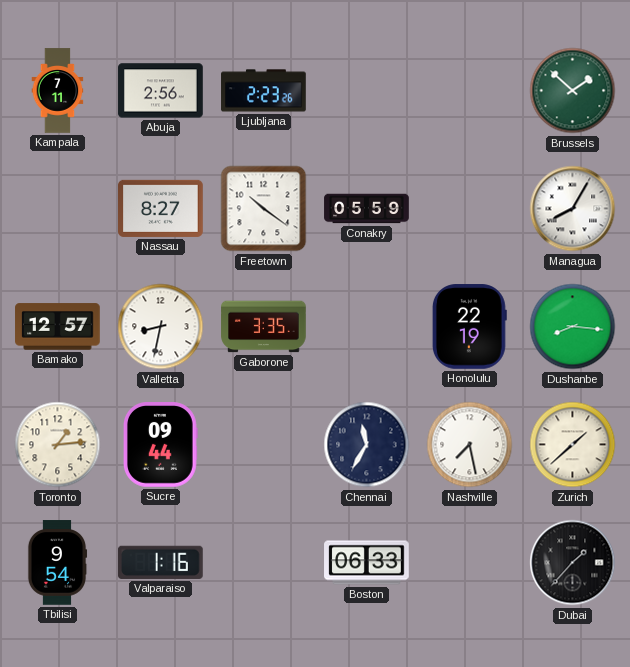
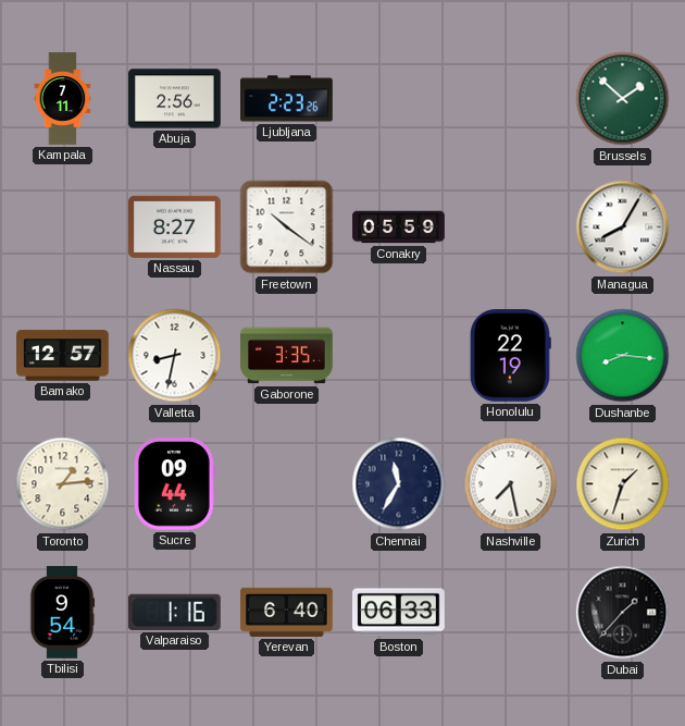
Zurich: 1:38 -> 1:33 (623, 484)
Yerevan: none -> 6:40 (287, 612)
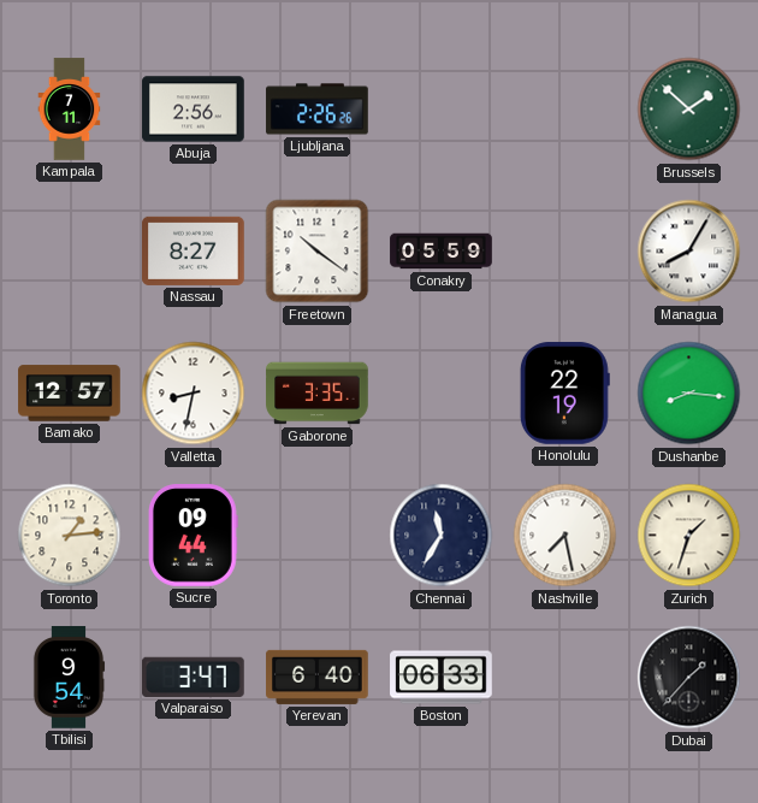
Ljubljana: 2:23 -> 2:26 (318, 110)
Valparaiso: 1:16 -> 3:47 (194, 677)
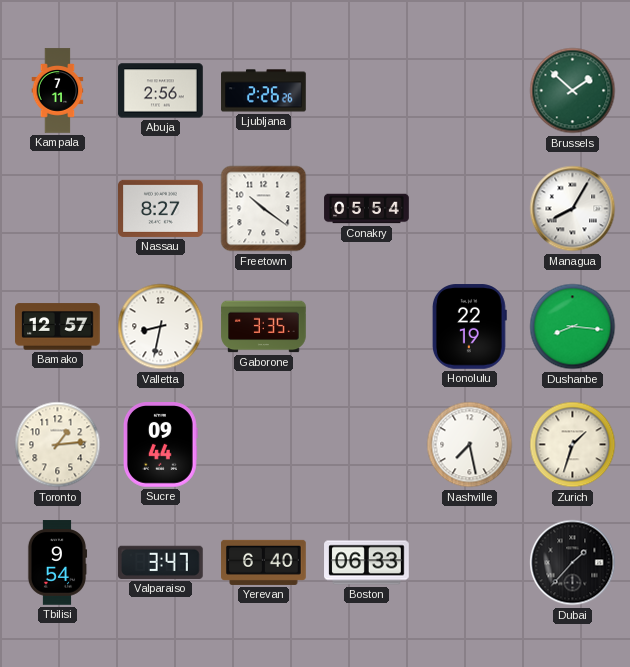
Conakry: 05:59 -> 05:54 (367, 209)
Chennai: 11:35 -> none (442, 536)
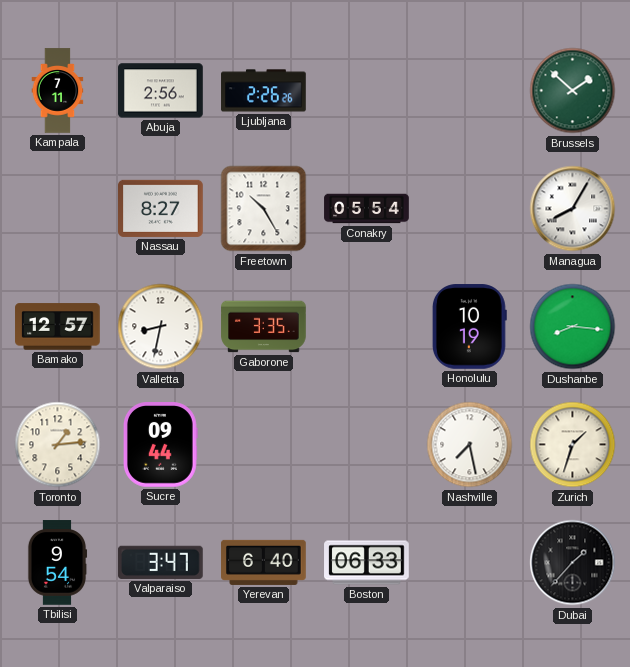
Freetown: 10:21 -> 10:25 (264, 209)
Honolulu: 22:19 -> 10:19 (469, 327)
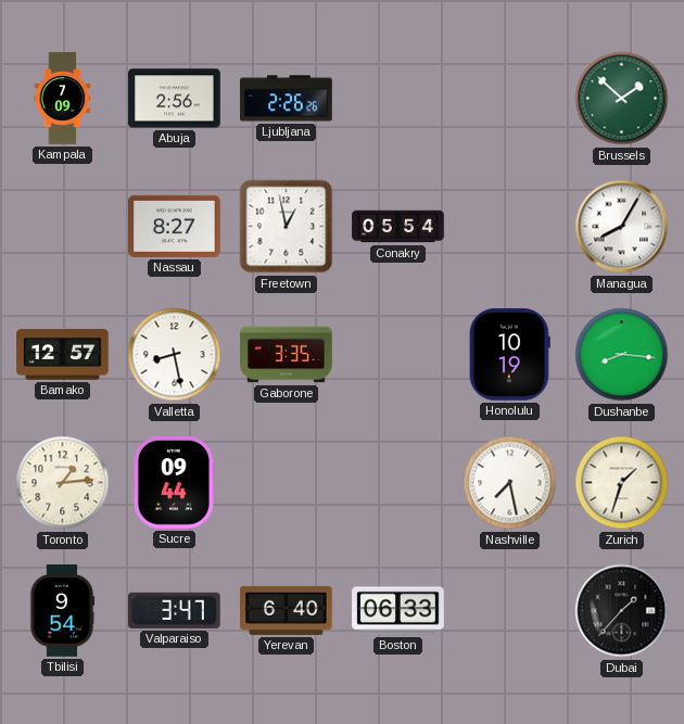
Kampala: 7:11 -> 7:09 (63, 99)
Freetown: 10:25 -> 12:58 (287, 227)
Valletta: 8:32 -> 8:28 (175, 355)
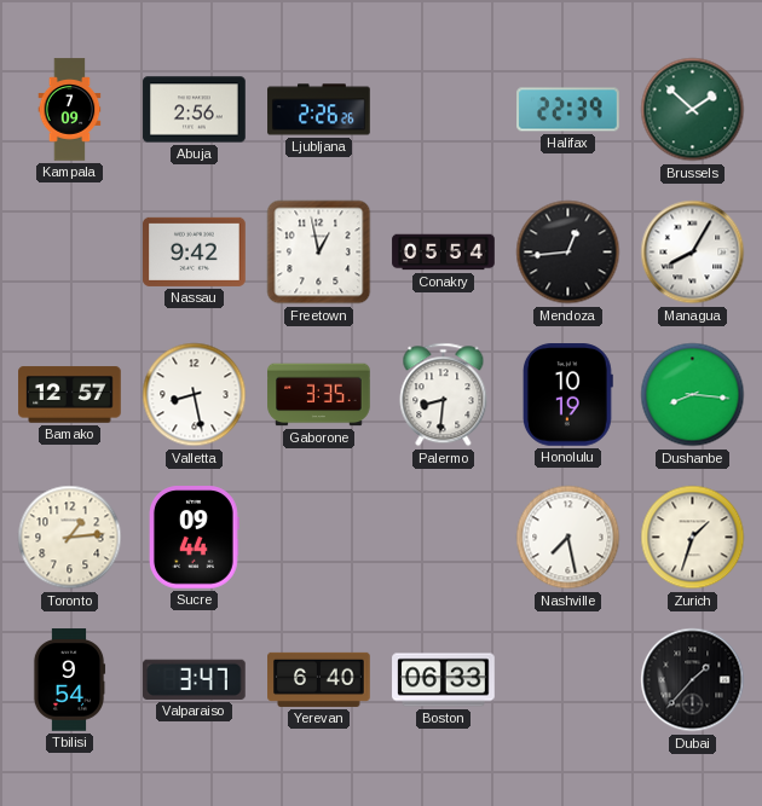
Halifax: none -> 22:39 (568, 110)
Nassau: 8:27 -> 9:42 (195, 251)
Mendoza: none -> 12:44 (568, 253)
Palermo: none -> 8:31 (444, 395)
